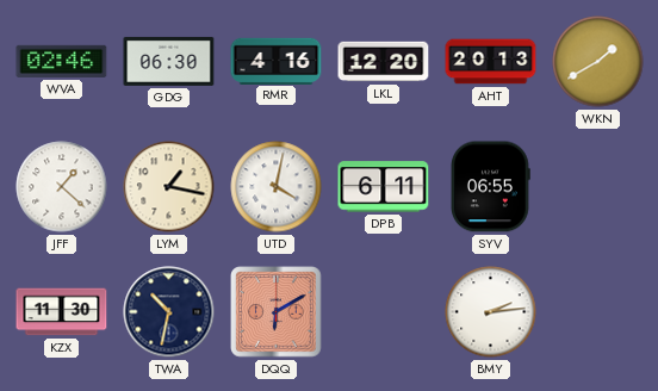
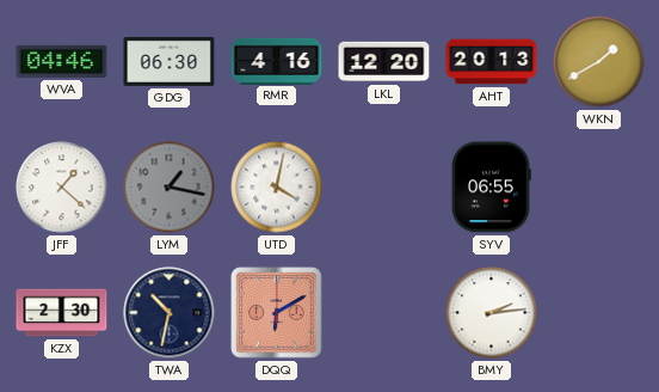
WVA: 02:46 -> 04:46 (62, 61)
LYM dial: cream -> grey (170, 188)
DPB: 6:11 -> none (384, 187)
KZX: 11:30 -> 2:30 (62, 313)
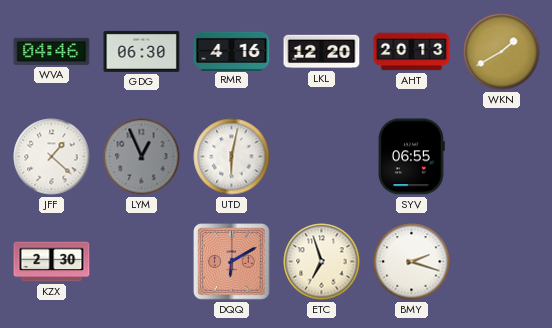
LYM: 1:17 -> 12:56 (142, 157)
UTD: 4:02 -> 6:02 (232, 157)
TWA: 10:32 -> none (170, 313)
ETC: none -> 6:57 (322, 262)
BMY: 2:14 -> 2:18 (412, 262)
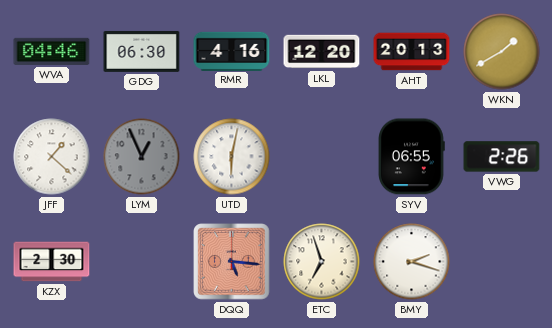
VWG: none -> 2:26 (502, 157)
DQQ: 6:10 -> 5:16 (232, 262)
